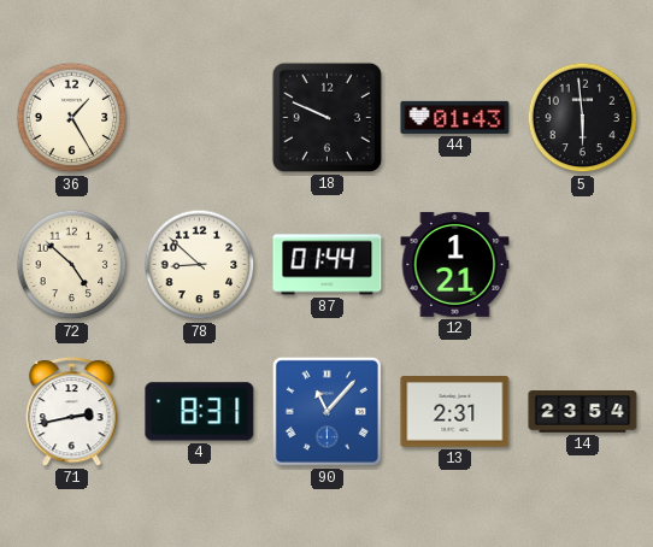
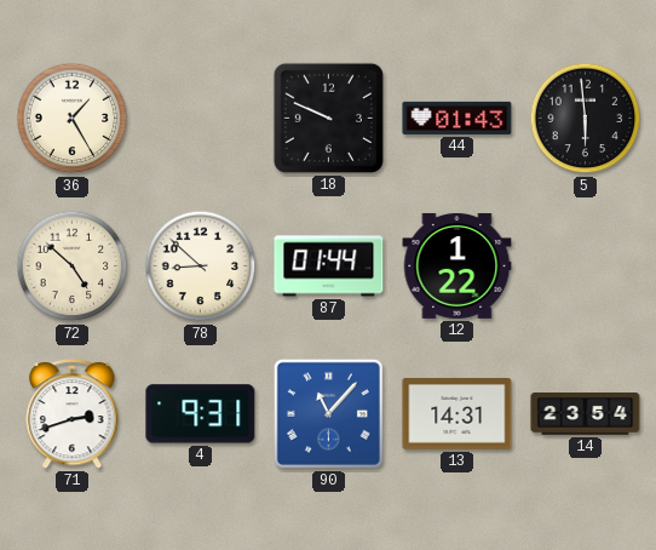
12: 1:21 -> 1:22 (458, 265)
71: 2:43 -> 2:42 (73, 413)
4: 8:31 -> 9:31 (201, 414)
13: 2:31 -> 14:31 (458, 414)
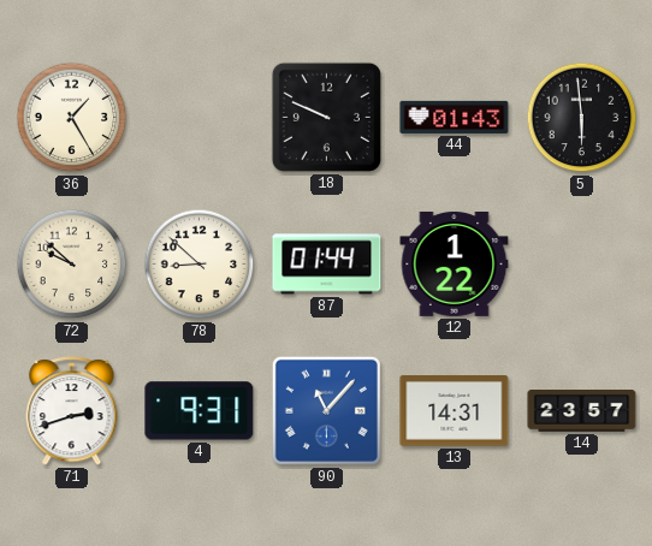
72: 4:52 -> 9:52 (72, 265)
14: 23:54 -> 23:57 (582, 411)
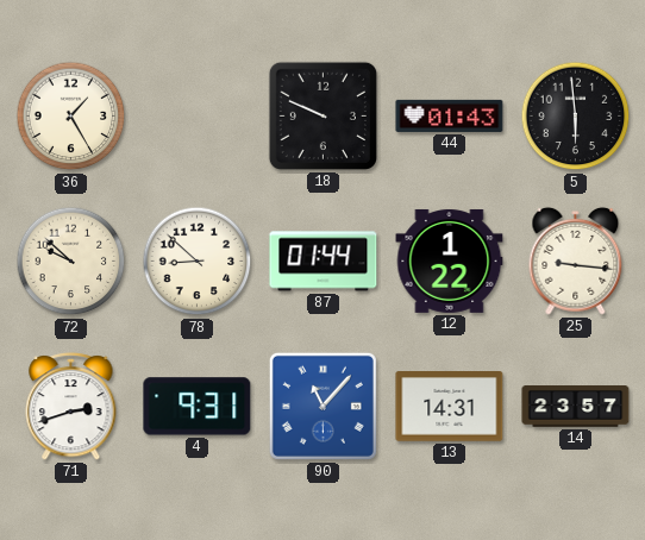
25: none -> 9:16 (576, 260)
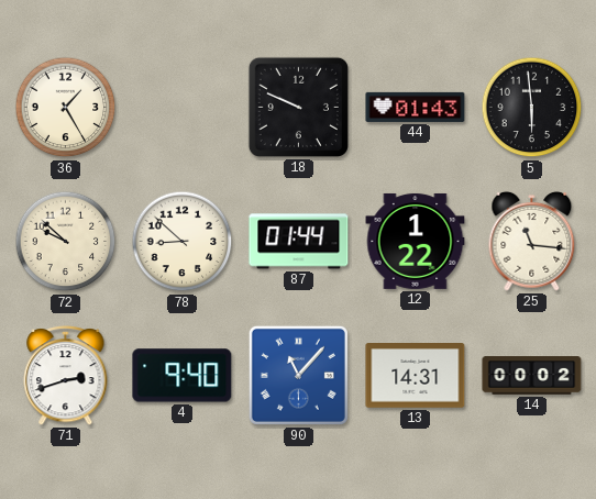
25: 9:16 -> 11:16 (532, 241)
4: 9:31 -> 9:40 (183, 376)
14: 23:57 -> 00:02 (532, 376)
